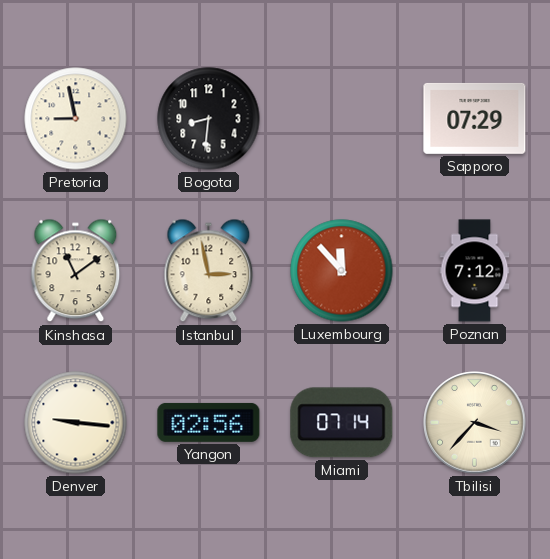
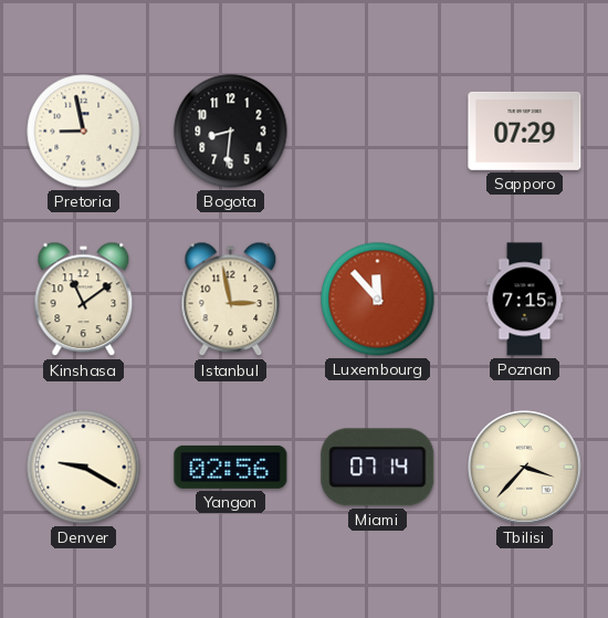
Poznan: 7:12 -> 7:15 (525, 300)
Denver: 9:16 -> 9:20 (84, 468)
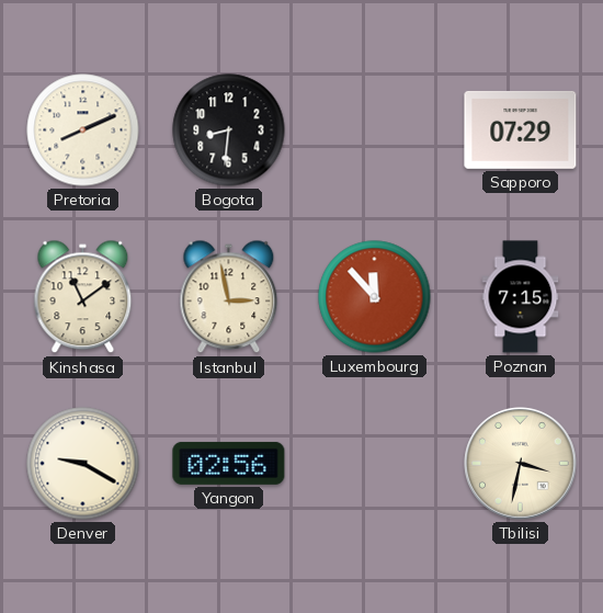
Pretoria: 8:58 -> 8:11 (83, 130)
Miami: 07:14 -> none (378, 468)
Tbilisi: 3:37 -> 3:32 (521, 464)
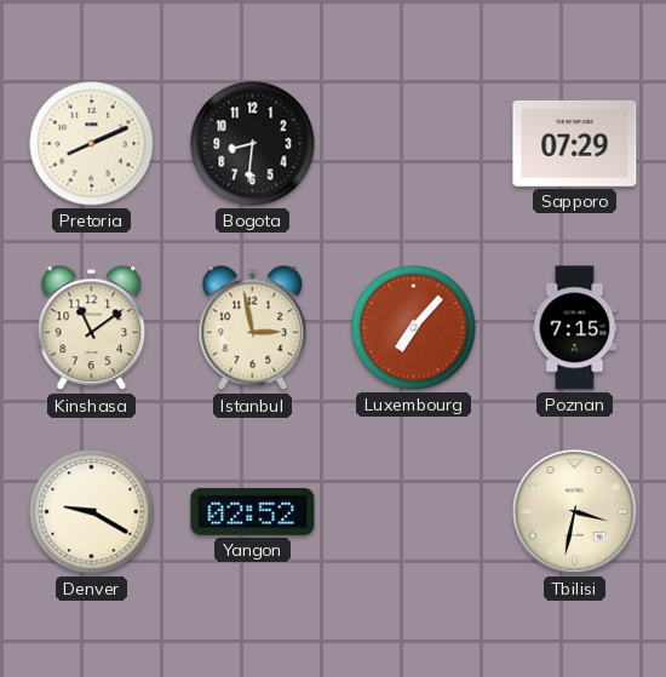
Luxembourg: 11:53 -> 7:07 (414, 328)
Yangon: 02:56 -> 02:52 (253, 511)
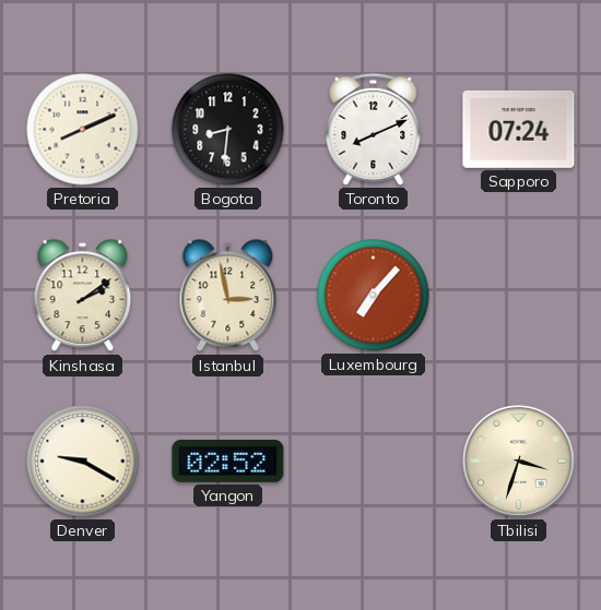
Toronto: none -> 8:11 (374, 129)
Sapporo: 07:29 -> 07:24 (519, 129)
Kinshasa: 11:09 -> 2:09 (83, 296)
Poznan: 7:15 -> none (575, 328)
Tbilisi: 3:32 -> 3:33 (519, 462)
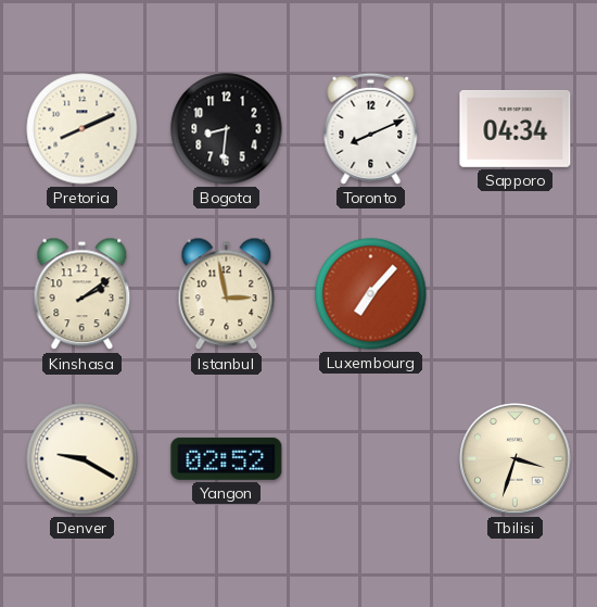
Sapporo: 07:24 -> 04:34 (516, 128)
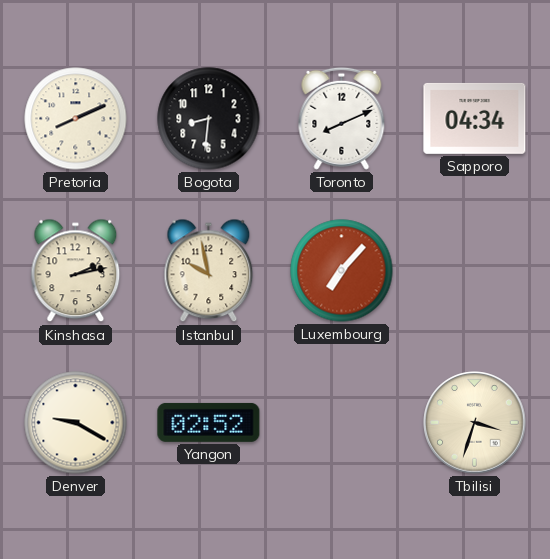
Kinshasa: 2:09 -> 2:13 (76, 271)
Istanbul: 2:58 -> 9:58 (209, 271)
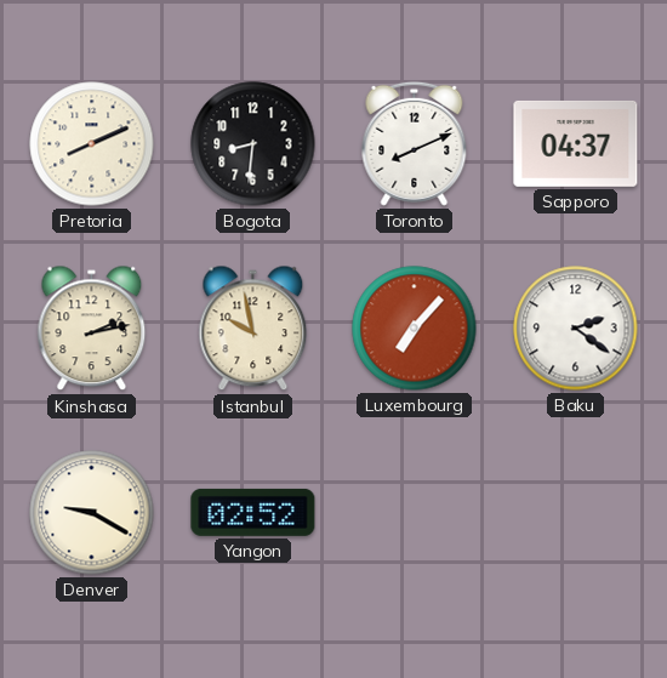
Sapporo: 04:34 -> 04:37 (576, 143)
Baku: none -> 2:21 (576, 329)
Tbilisi: 3:33 -> none (475, 423)
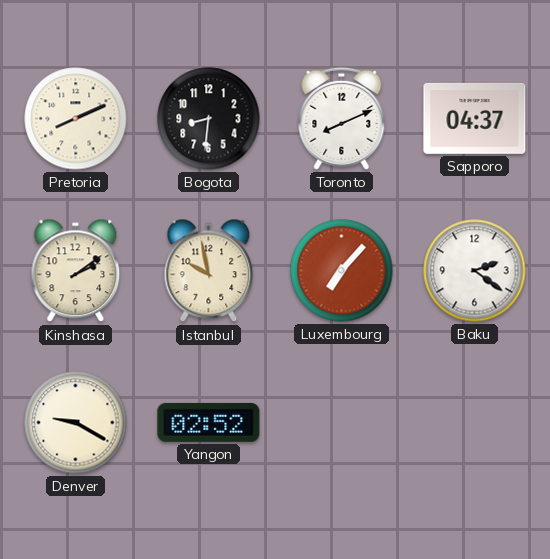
Kinshasa: 2:13 -> 2:09 (76, 271)
